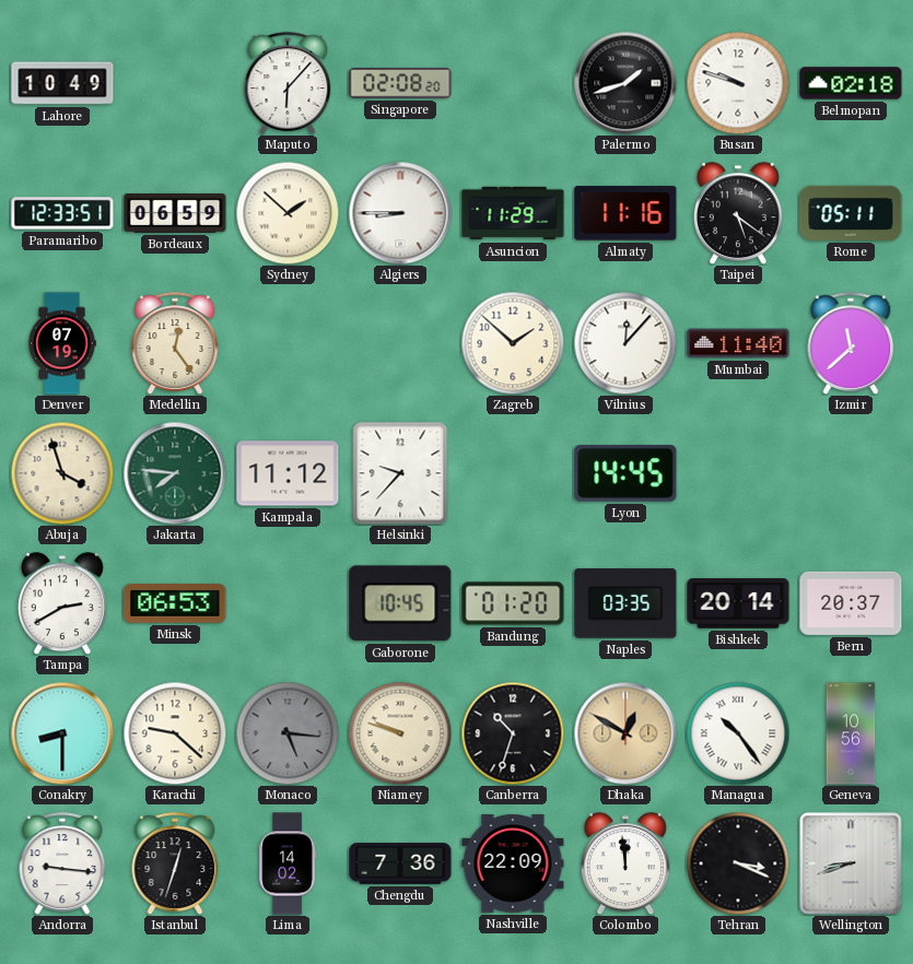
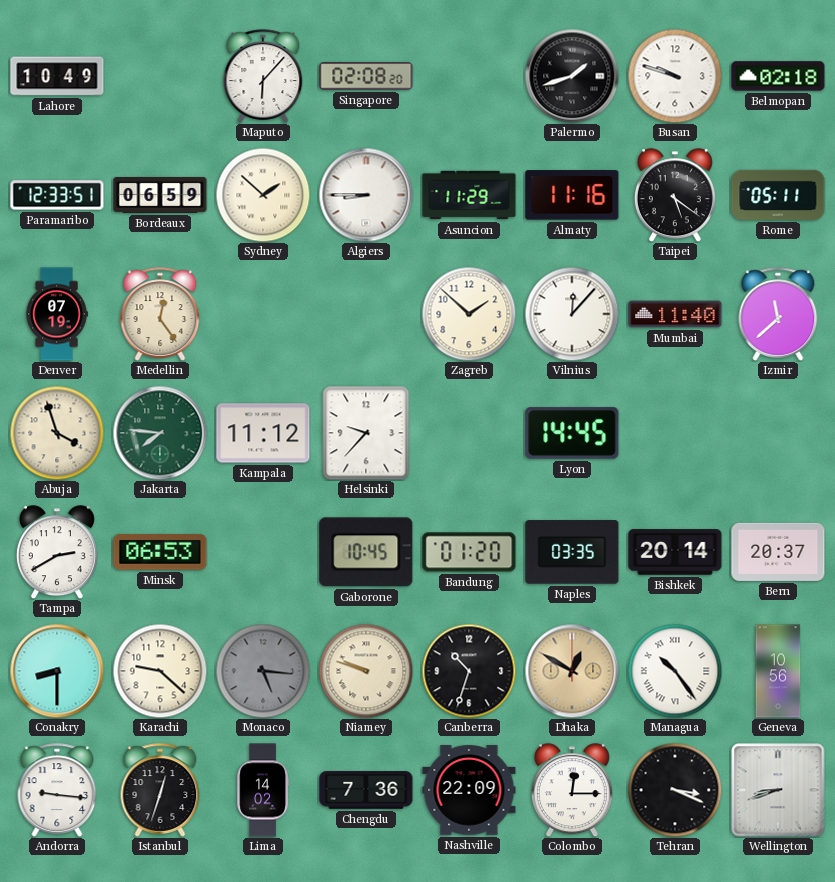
Colombo: 11:59 -> 12:15 (572, 790)
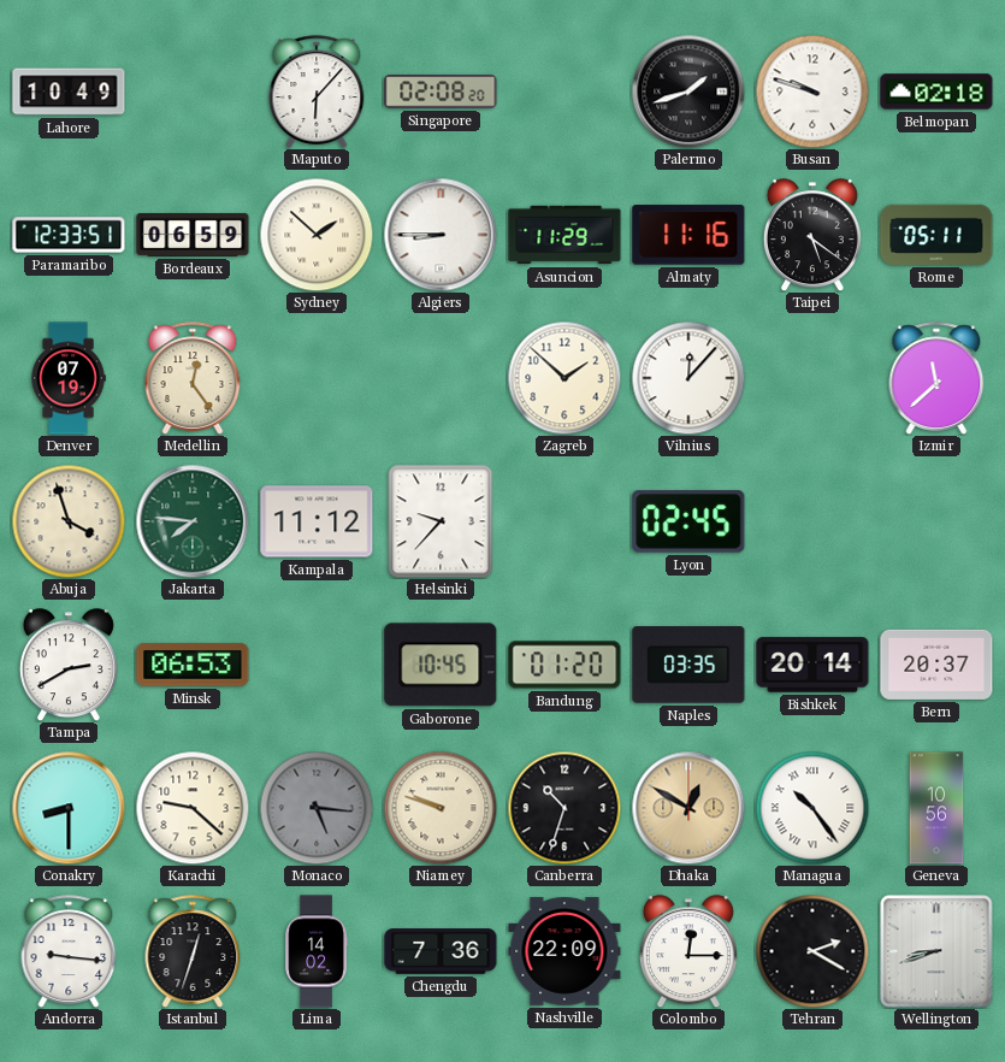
Mumbai: 11:40 -> none (675, 314)
Lyon: 14:45 -> 02:45 (688, 521)
Tehran: 3:19 -> 2:20 (812, 951)
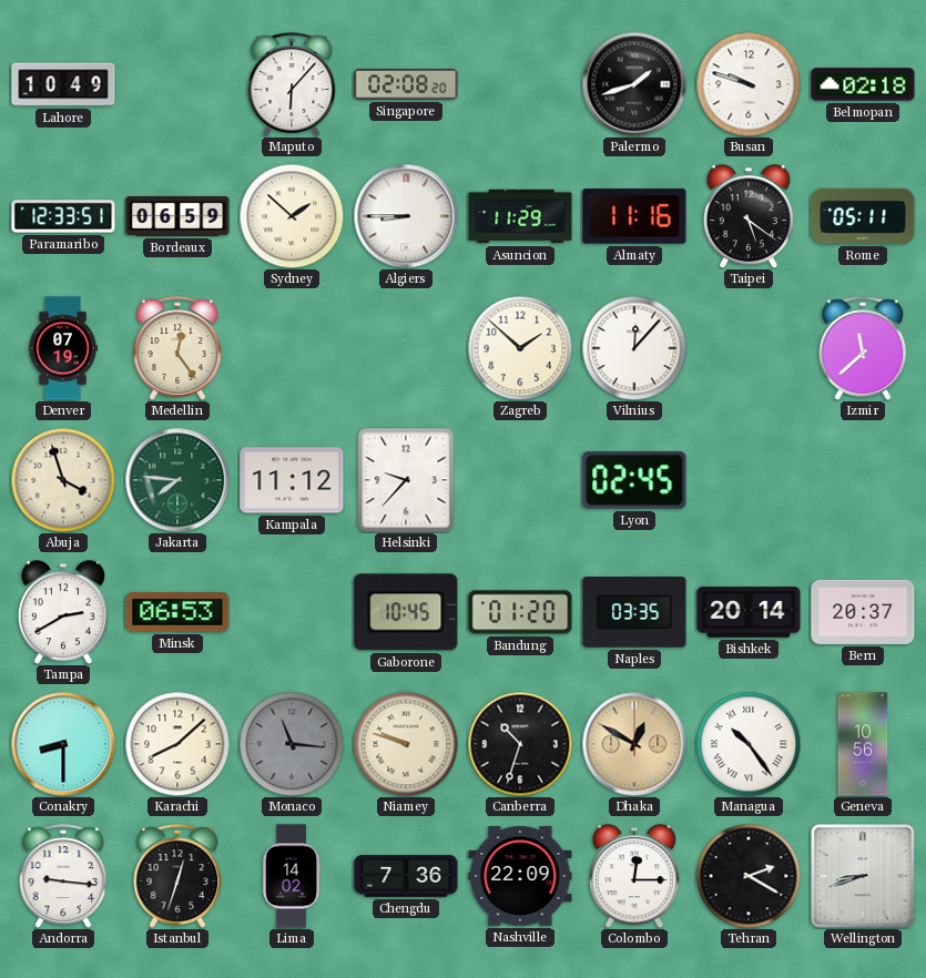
Karachi: 9:22 -> 8:08 (177, 744)
Monaco: 5:16 -> 11:16 (292, 744)
